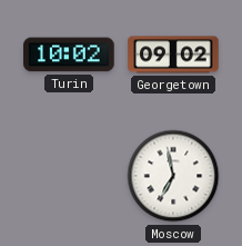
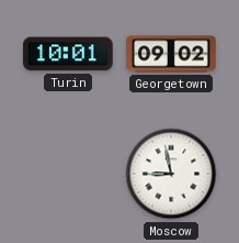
Turin: 10:02 -> 10:01 (68, 54)
Moscow: 6:58 -> 8:58 (171, 174)
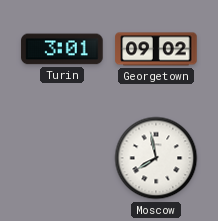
Turin: 10:01 -> 3:01 (62, 49)
Moscow: 8:58 -> 7:58 (156, 158)
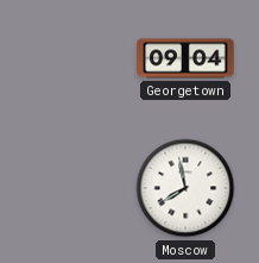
Turin: 3:01 -> none (62, 49)
Georgetown: 09:02 -> 09:04 (185, 58)
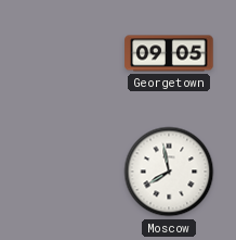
Georgetown: 09:04 -> 09:05 (169, 53)
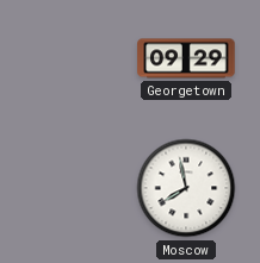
Georgetown: 09:05 -> 09:29 (186, 58)
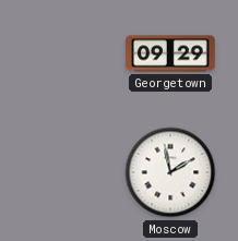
Moscow: 7:58 -> 1:58 (170, 172)
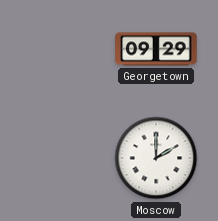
Moscow: 1:58 -> 2:00 (156, 158)
